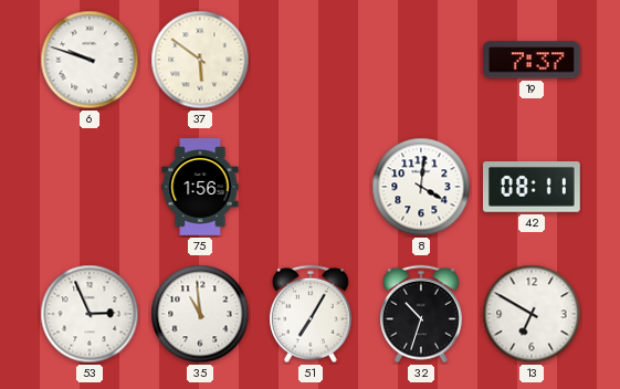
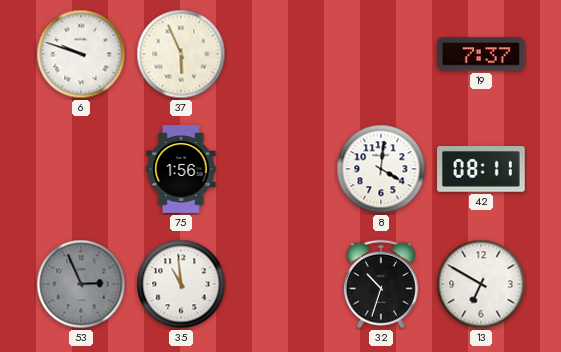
37: 5:51 -> 5:56 (181, 54)
53 dial: white -> grey (81, 284)
51: 7:05 -> none (311, 314)
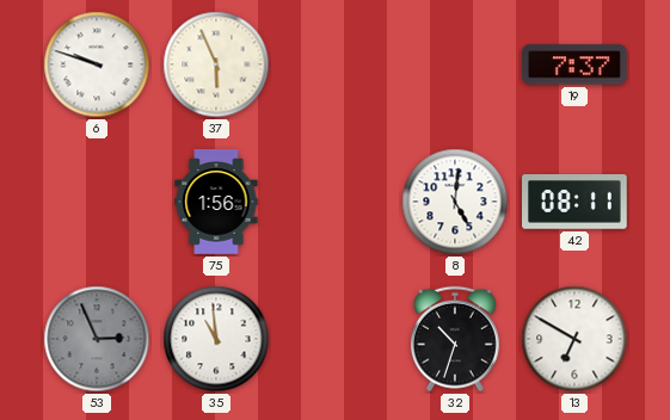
8: 4:01 -> 5:01 (455, 202)
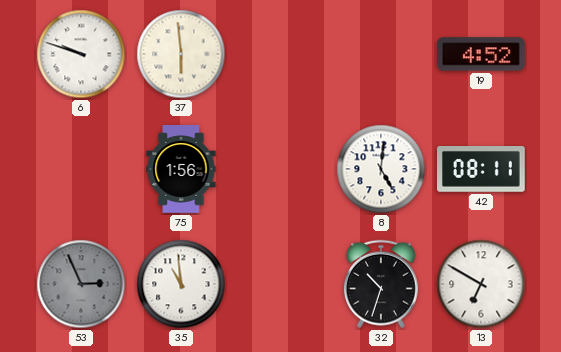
37: 5:56 -> 5:59 (181, 54)
19: 7:37 -> 4:52 (482, 54)
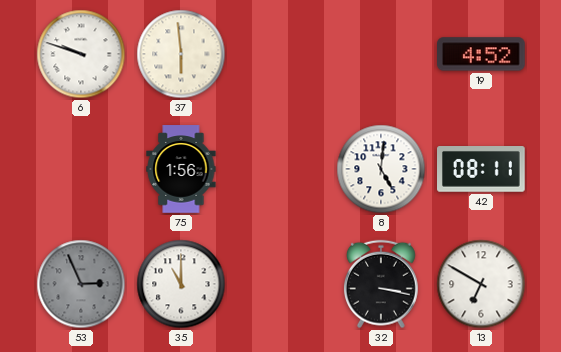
35: 10:59 -> 11:00 (181, 284)
32: 10:33 -> 3:17 (381, 284)
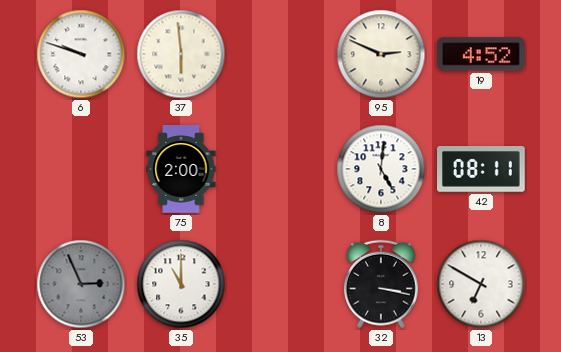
95: none -> 2:49 (381, 54)
75: 1:56 -> 2:00 (181, 169)
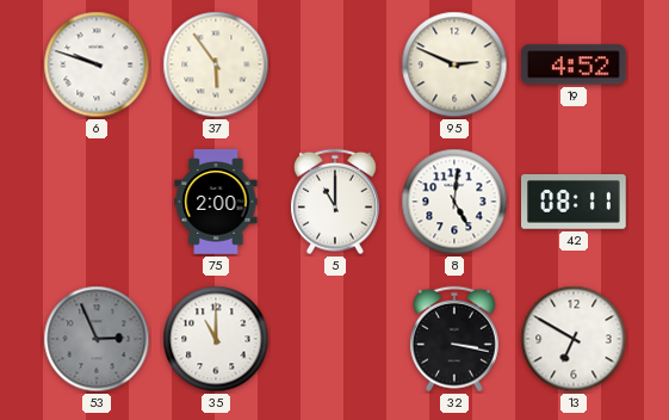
37: 5:59 -> 5:54 (216, 64)
5: none -> 11:00 (335, 202)
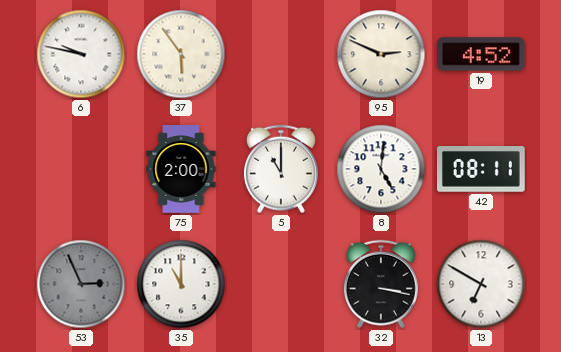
6: 9:48 -> 9:47 (81, 54)
